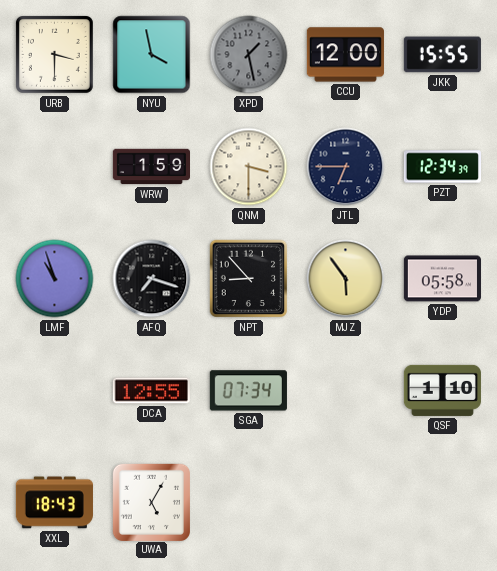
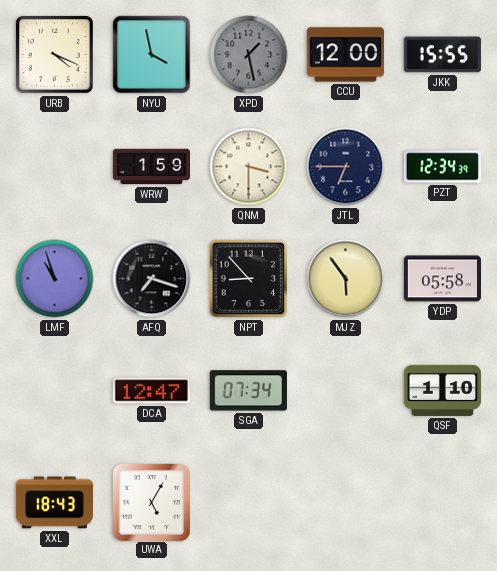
URB: 3:30 -> 4:19 (54, 54)
DCA: 12:55 -> 12:47 (151, 391)
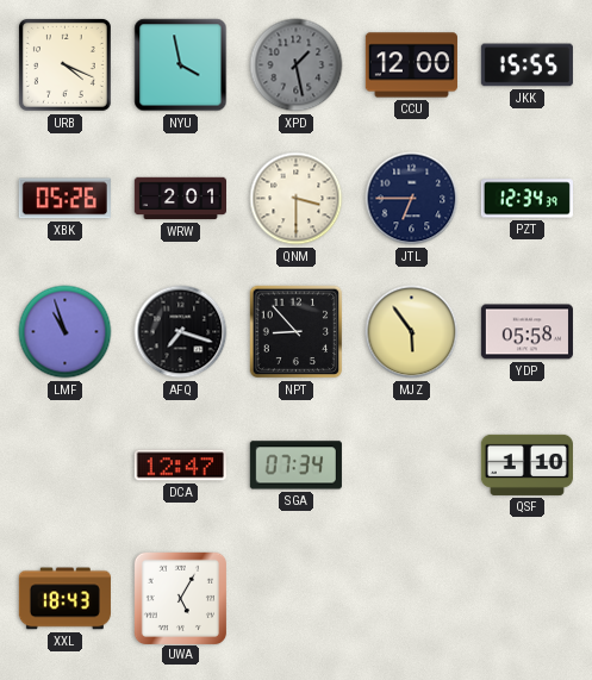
XBK: none -> 05:26 (64, 199)
WRW: 1:59 -> 2:01 (180, 199)
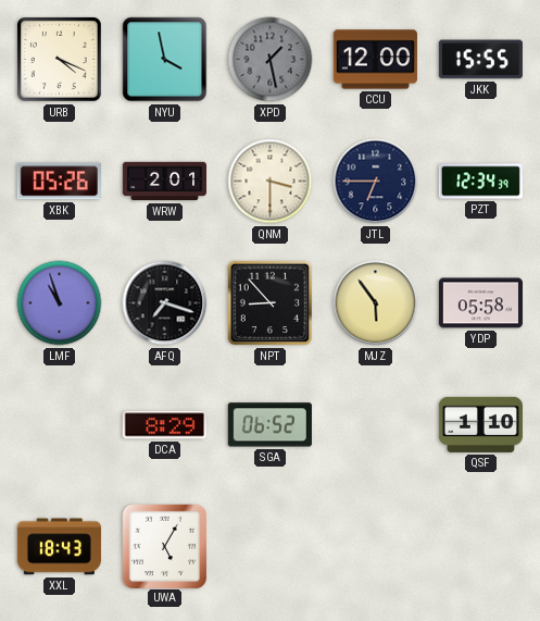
DCA: 12:47 -> 8:29 (164, 425)
SGA: 07:34 -> 06:52 (269, 425)
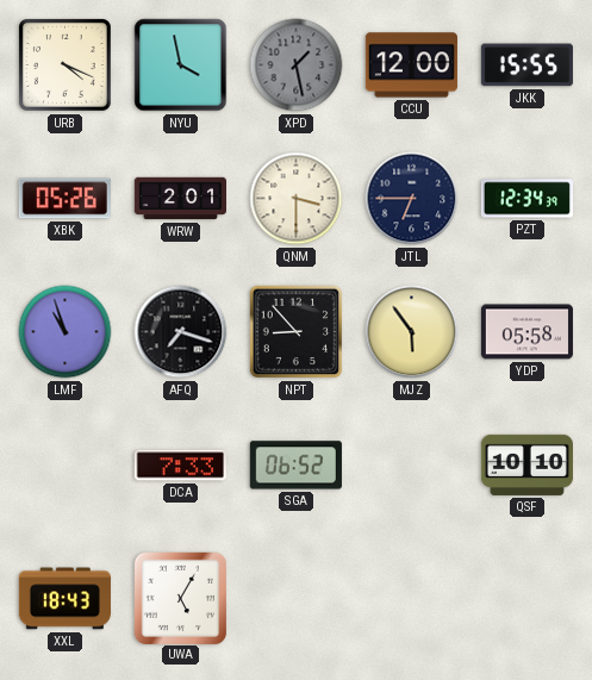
DCA: 8:29 -> 7:33 (180, 466)
QSF: 1:10 -> 10:10 (526, 464)
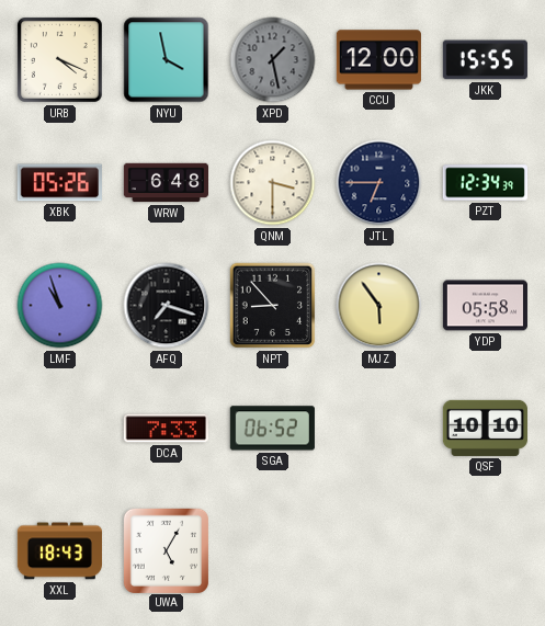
WRW: 2:01 -> 6:48 (166, 183)
